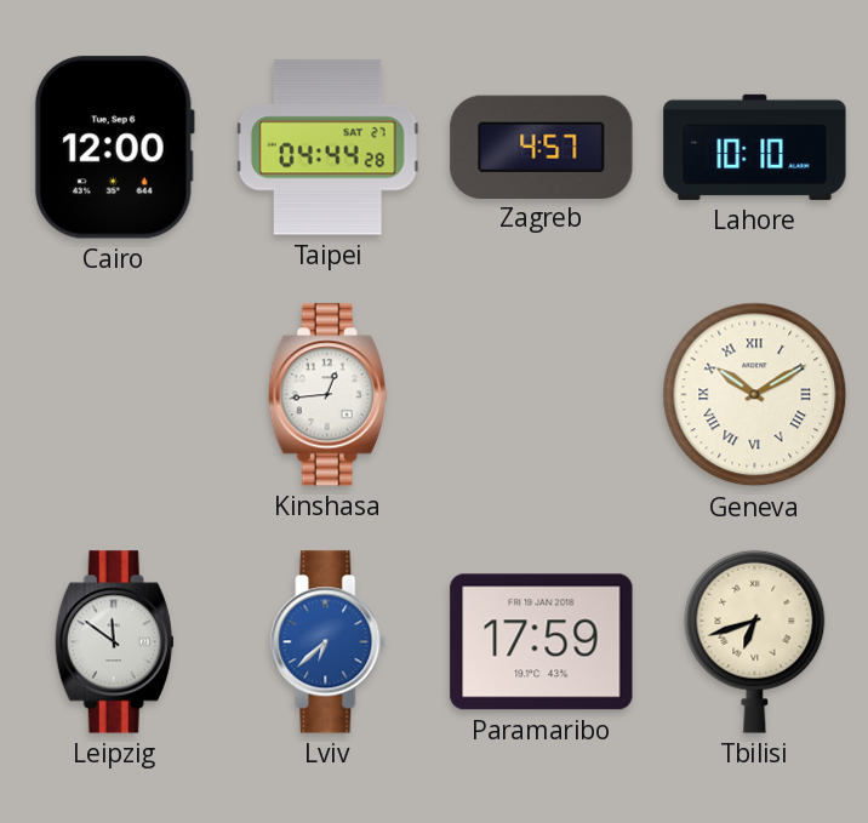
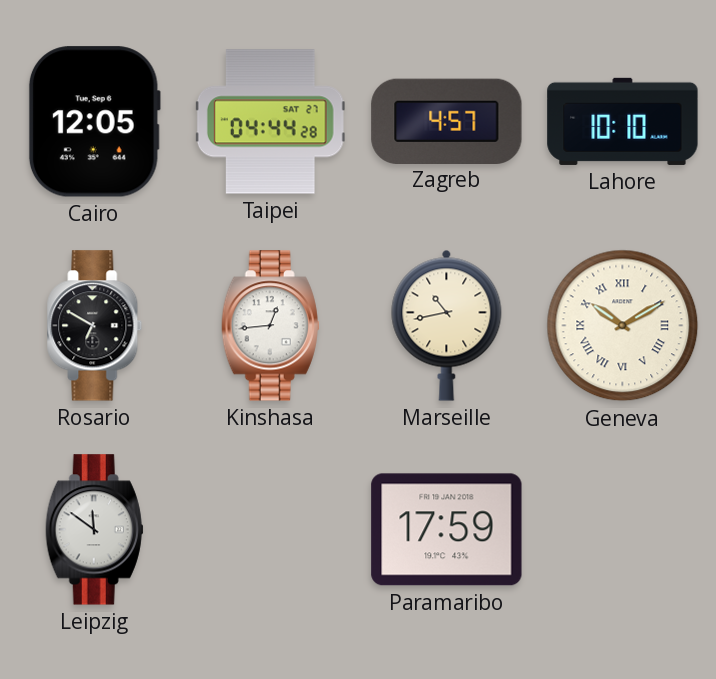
Cairo: 12:00 -> 12:05 (94, 122)
Rosario: none -> 6:50 (95, 326)
Marseille: none -> 10:43 (447, 325)
Lviv: 6:38 -> none (329, 642)
Tbilisi: 6:42 -> none (755, 641)
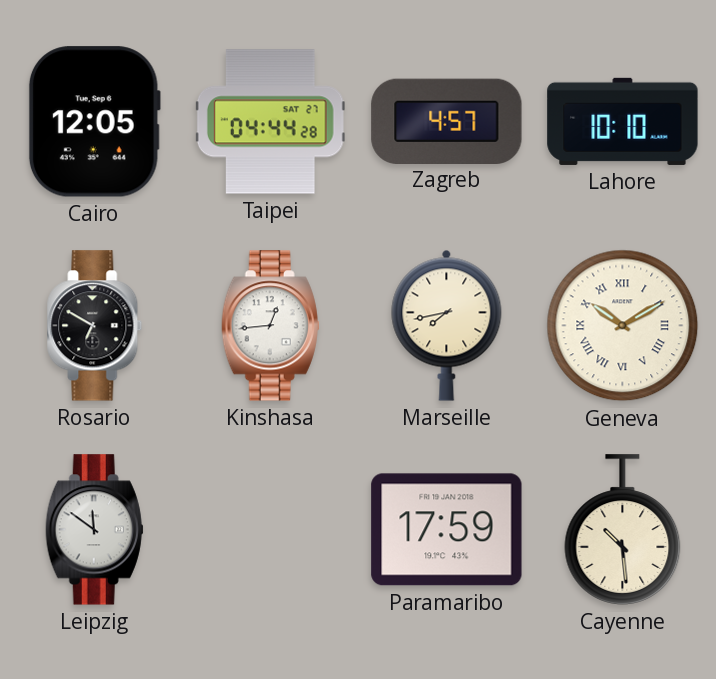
Marseille: 10:43 -> 7:43 (447, 325)
Cayenne: none -> 10:29 (623, 530)
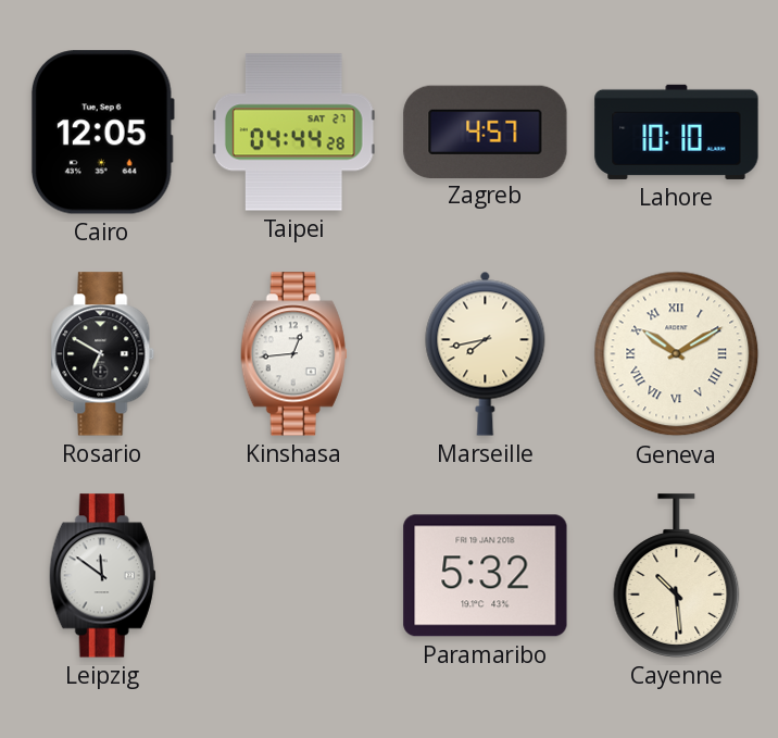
Paramaribo: 17:59 -> 5:32 (486, 576)
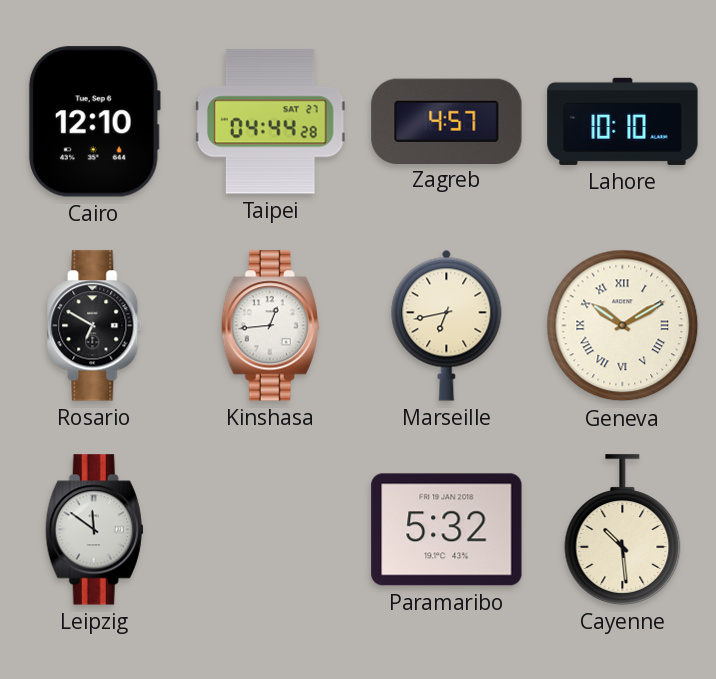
Cairo: 12:05 -> 12:10 (94, 122)
Marseille: 7:43 -> 6:43 (447, 325)
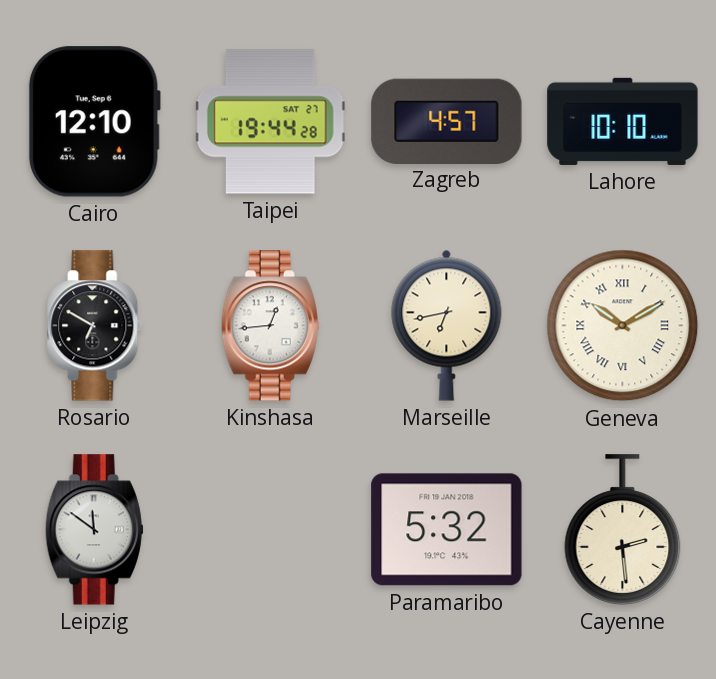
Taipei: 04:44 -> 19:44 (270, 122)
Cayenne: 10:29 -> 2:29 (623, 530)
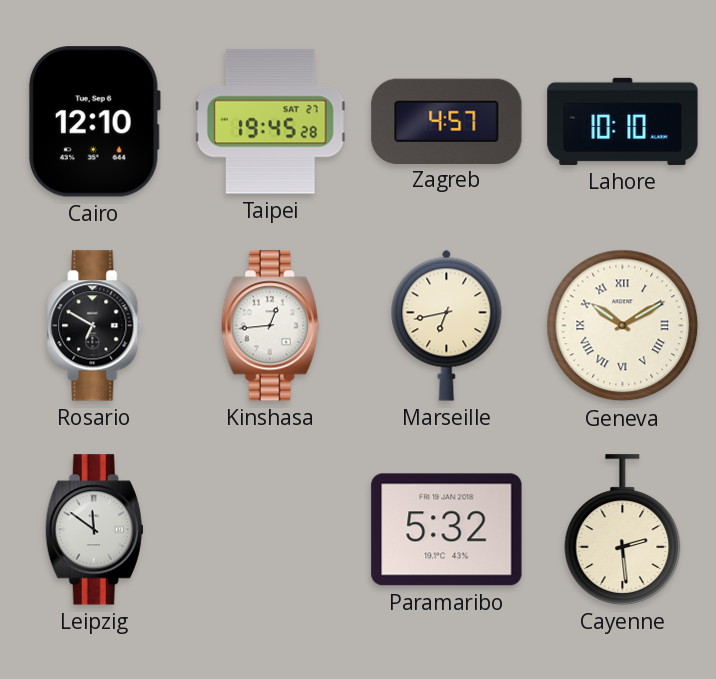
Taipei: 19:44 -> 19:45 (270, 122)
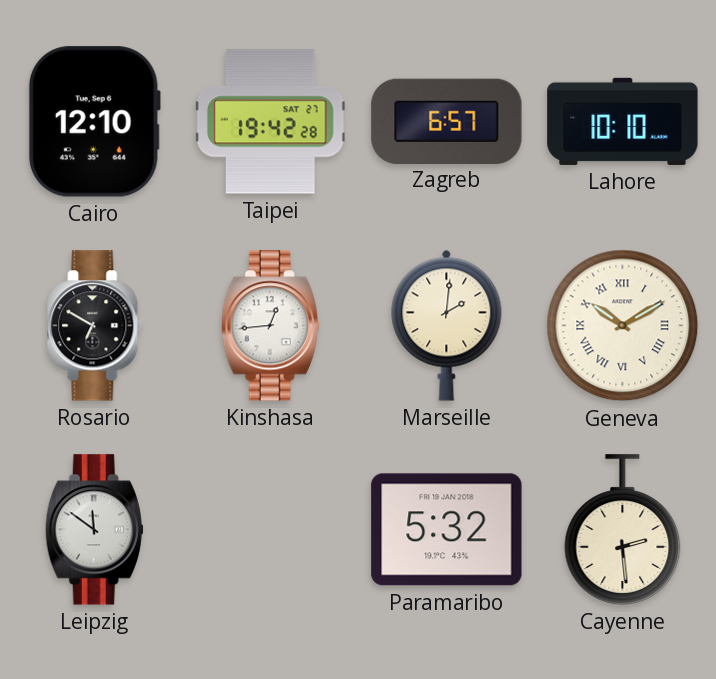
Taipei: 19:45 -> 19:42 (270, 122)
Zagreb: 4:57 -> 6:57 (447, 121)
Marseille: 6:43 -> 2:01 (447, 325)
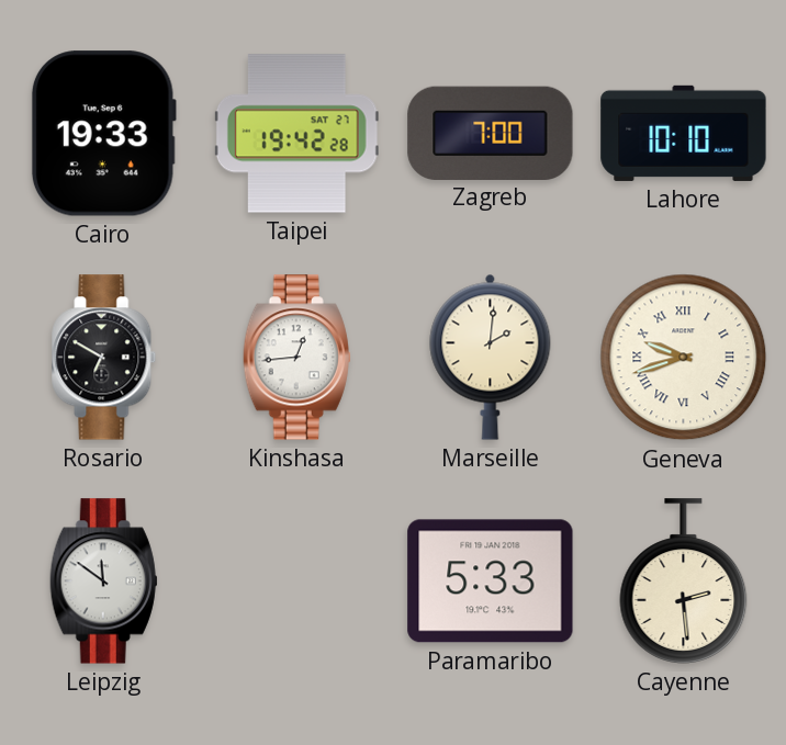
Cairo: 12:10 -> 19:33 (103, 134)
Zagreb: 6:57 -> 7:00 (491, 133)
Geneva: 10:10 -> 9:42 (684, 358)
Paramaribo: 5:32 -> 5:33 (491, 582)
